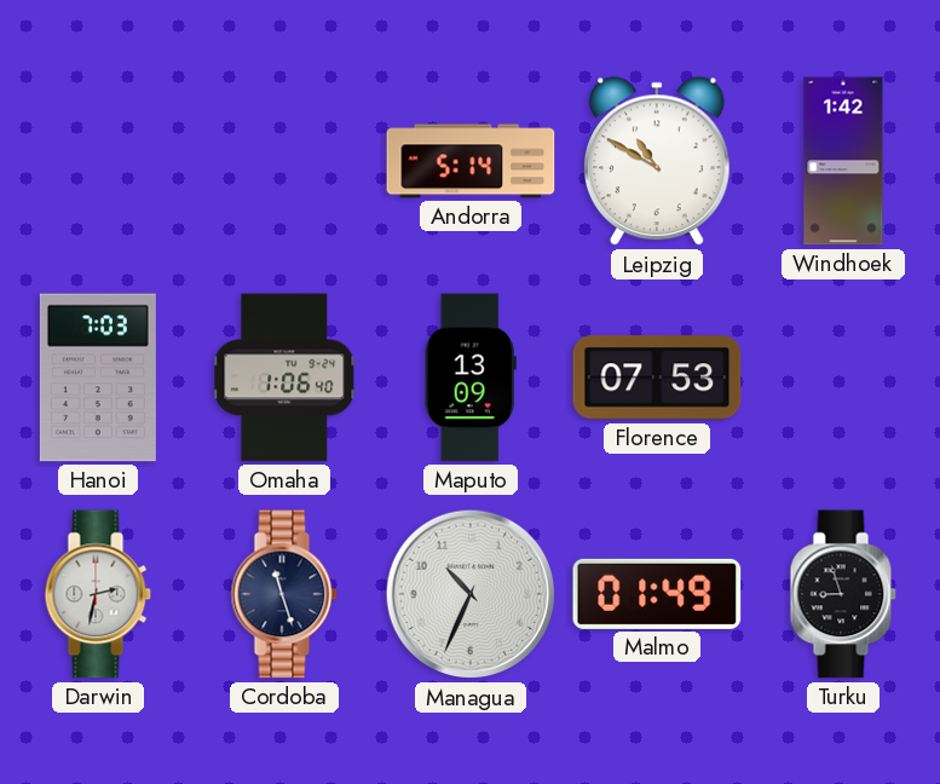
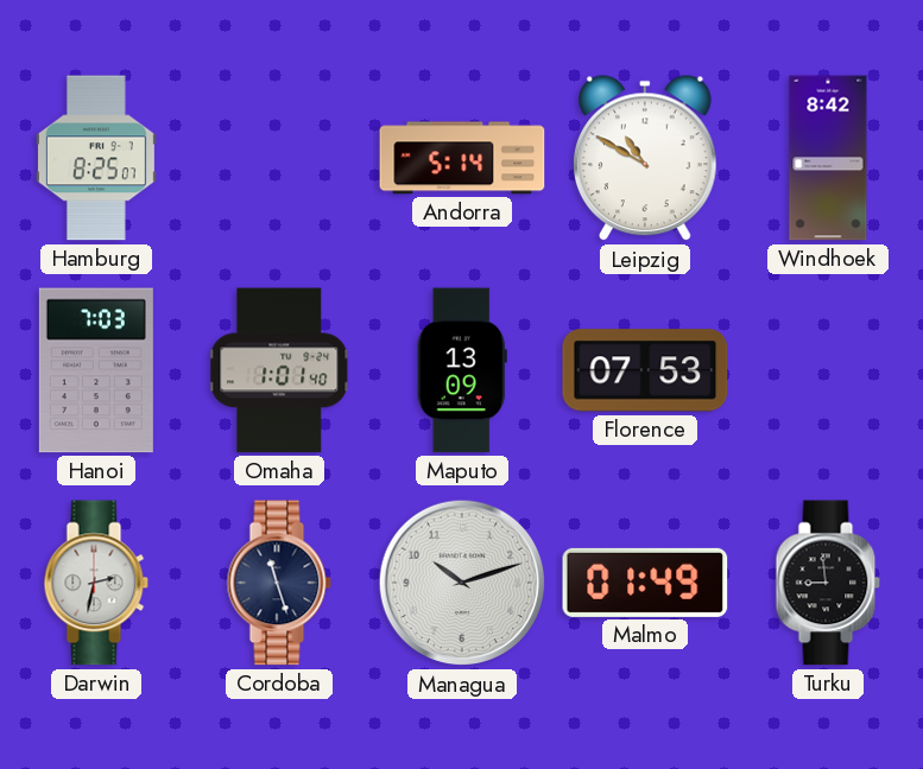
Hamburg: none -> 8:25 (96, 158)
Windhoek: 1:42 -> 8:42 (828, 158)
Omaha: 1:06 -> 1:01 (280, 370)
Managua: 10:34 -> 10:12 (462, 583)
Turku: 8:57 -> 8:59 (828, 583)
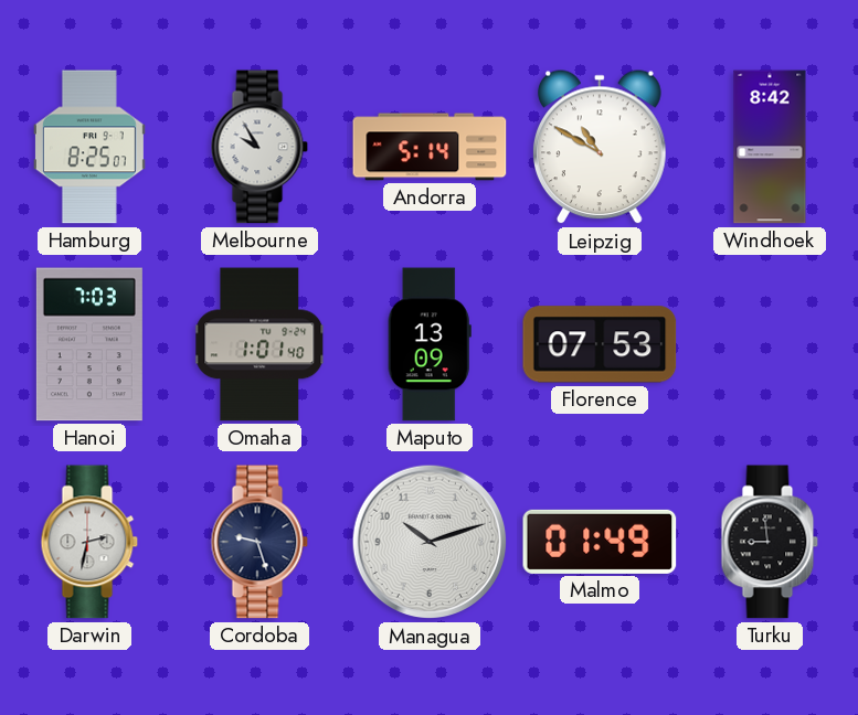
Melbourne: none -> 9:55 (259, 147)
Cordoba: 11:27 -> 9:27 (259, 542)
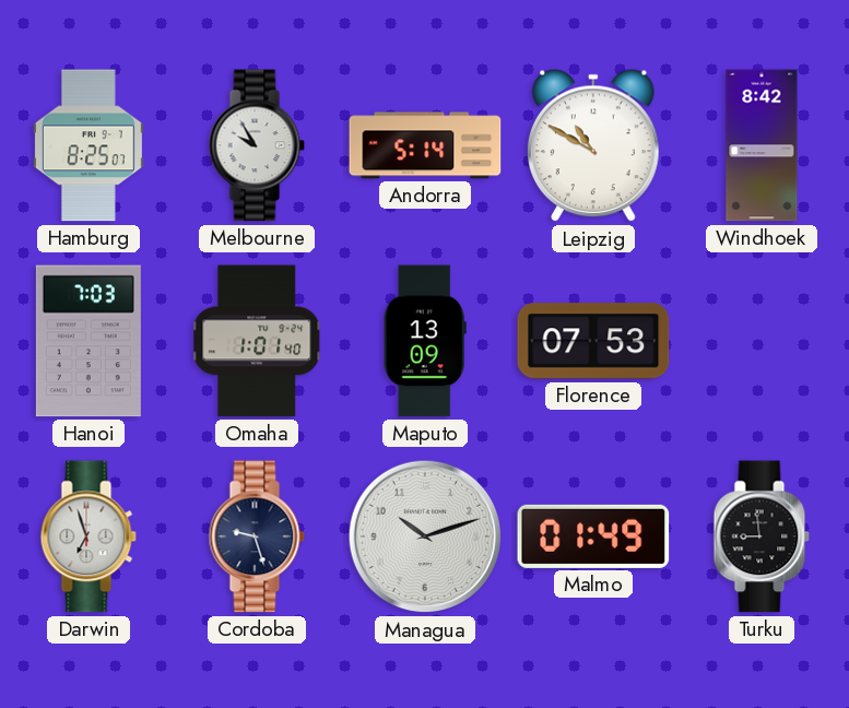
Darwin: 2:32 -> 6:57 (89, 536)
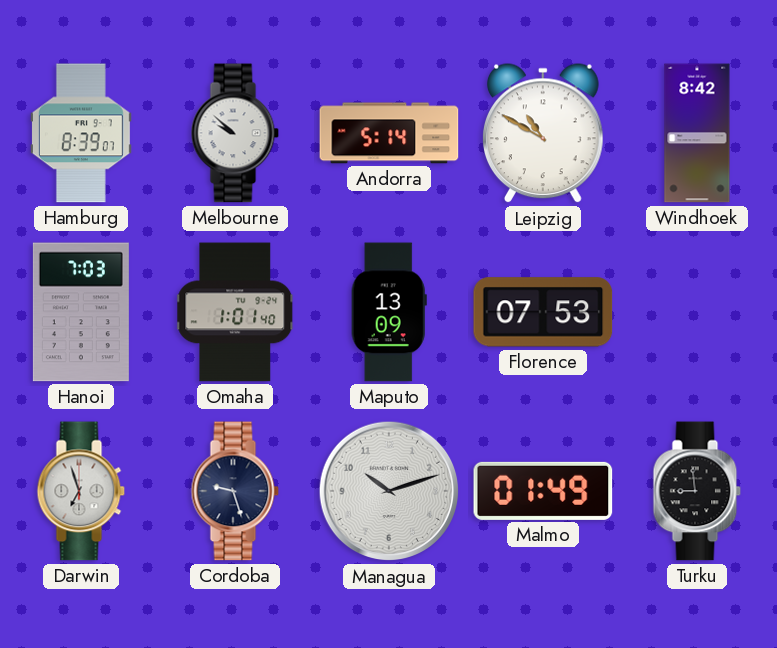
Hamburg: 8:25 -> 8:39 (81, 133)
Melbourne: 9:55 -> 9:52 (235, 133)
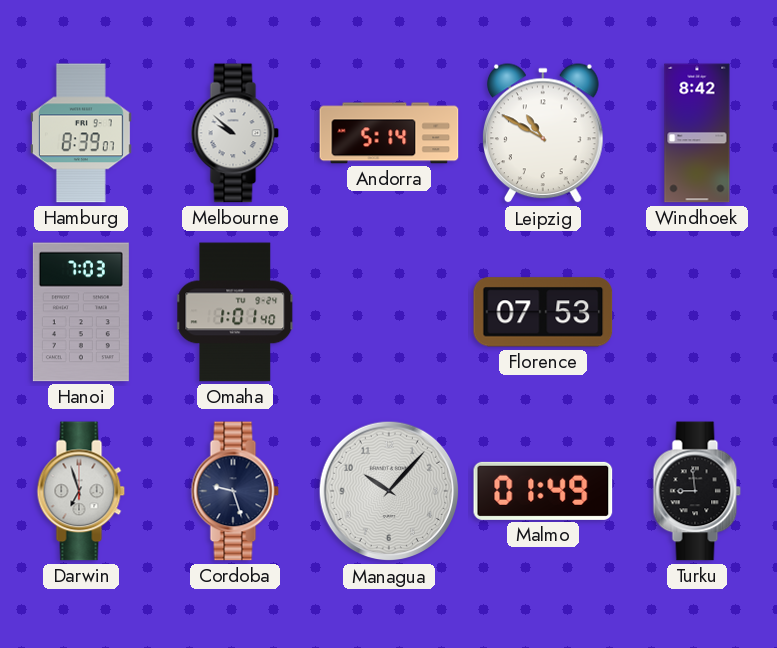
Maputo: 13:09 -> none (389, 312)
Managua: 10:12 -> 10:07 (389, 491)
